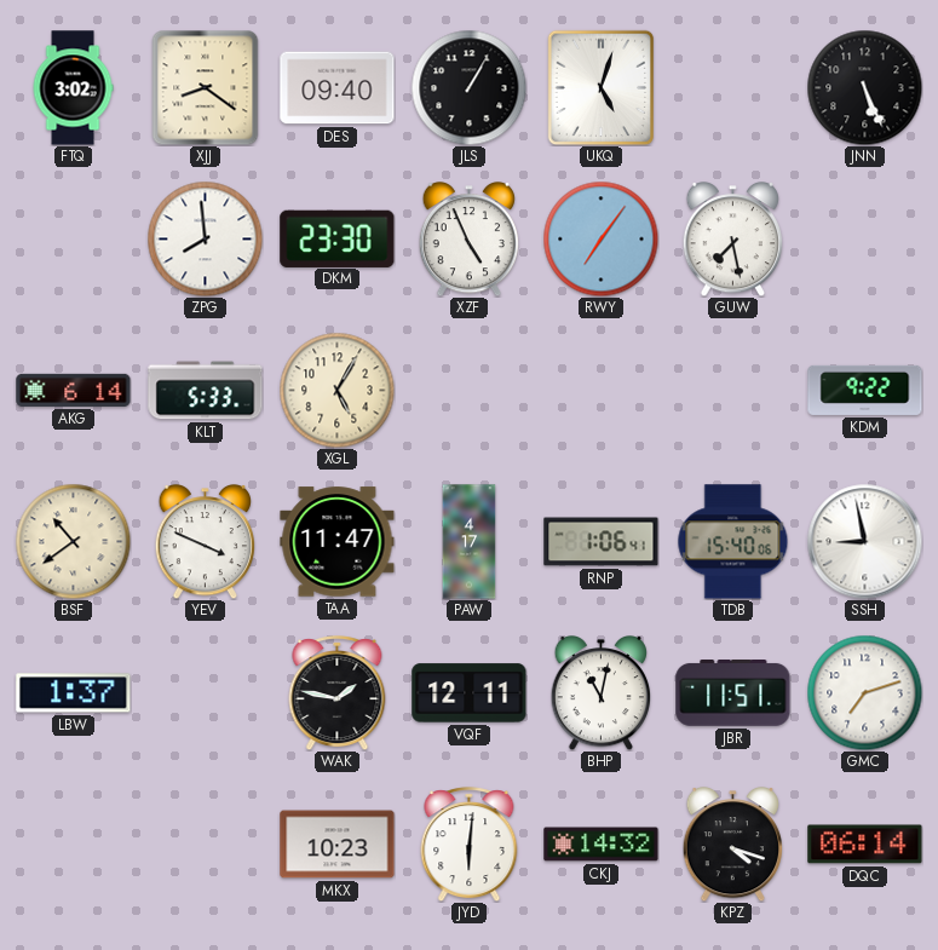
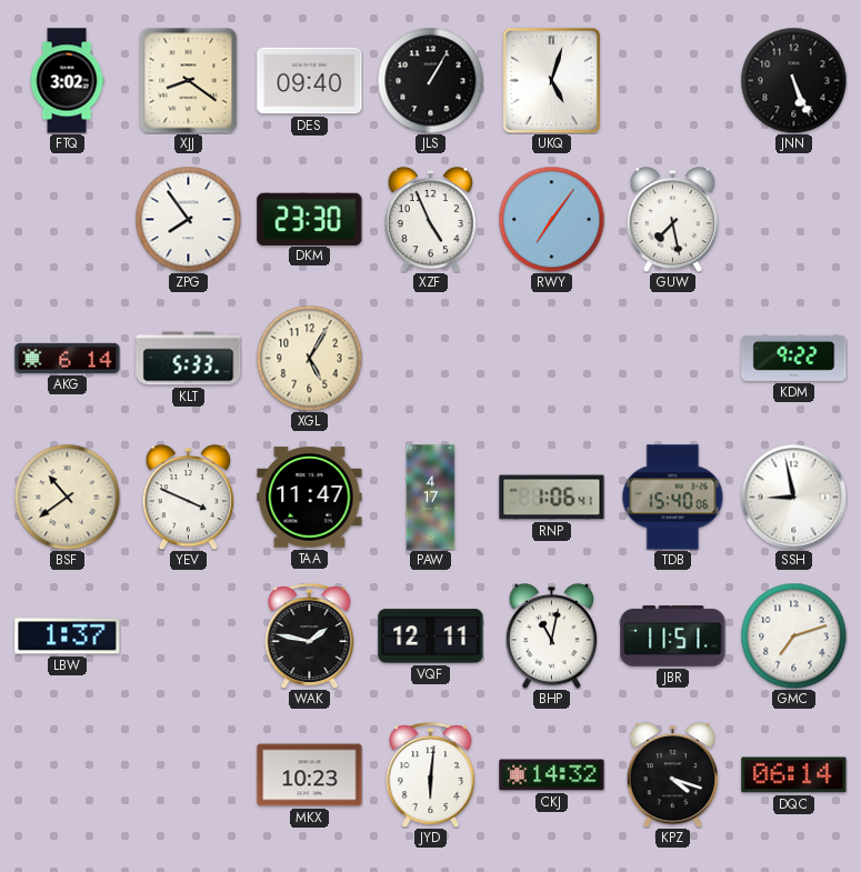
ZPG: 7:59 -> 7:54 (188, 219)
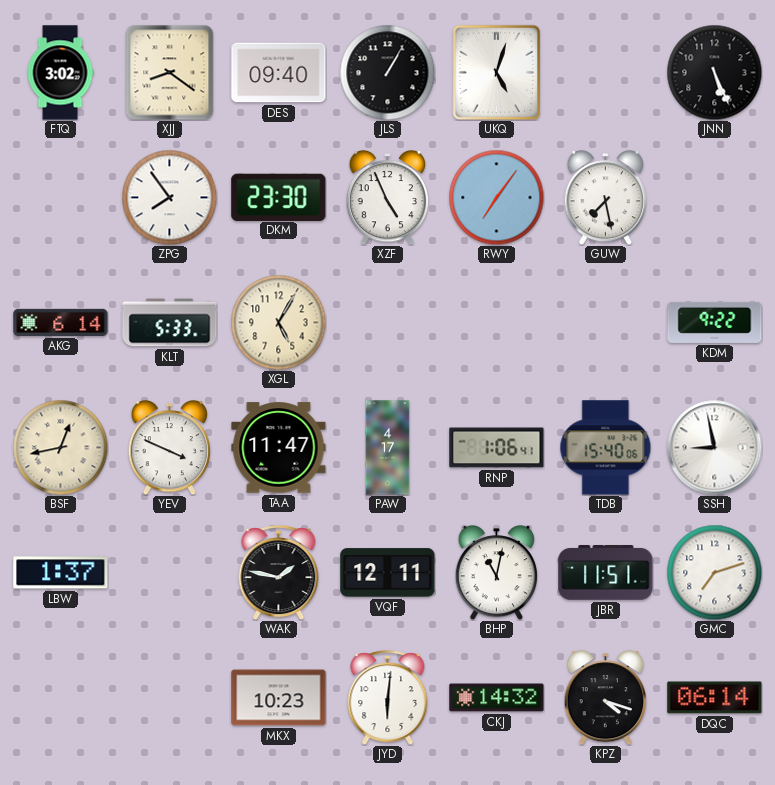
BSF: 10:39 -> 12:43 (60, 447)
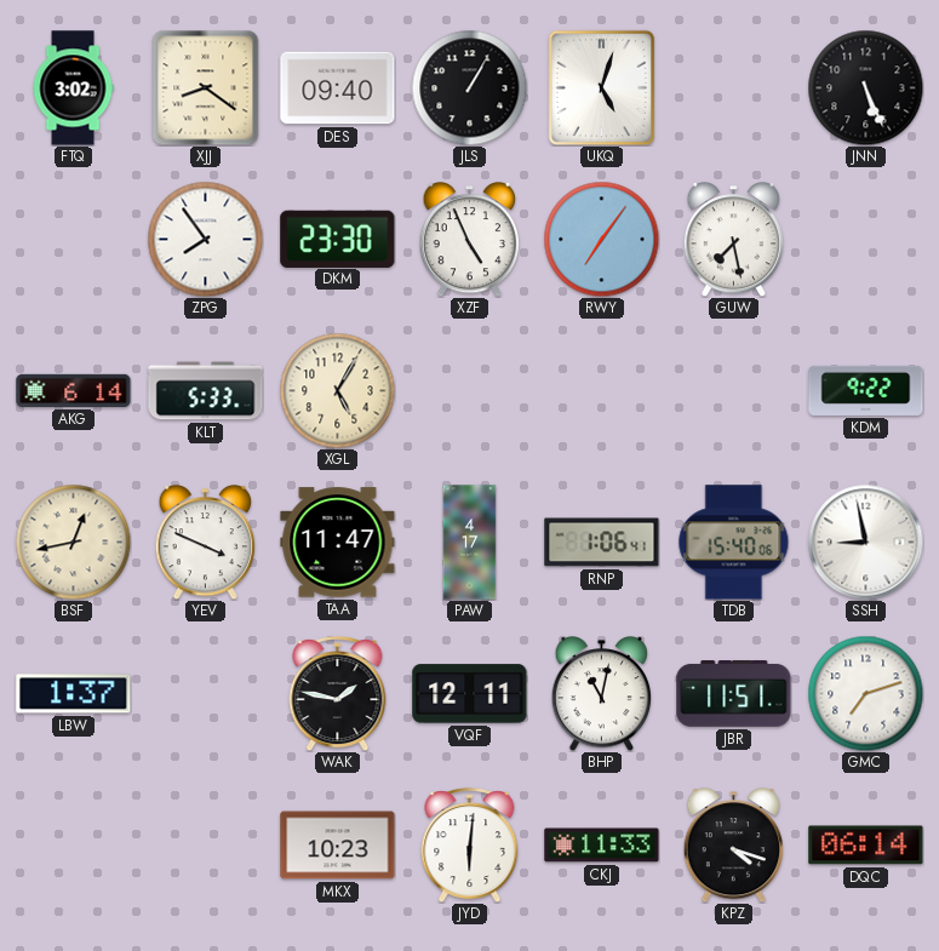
CKJ: 14:32 -> 11:33 (602, 846)
